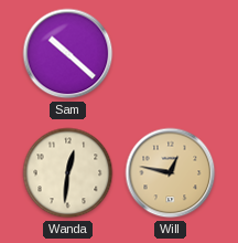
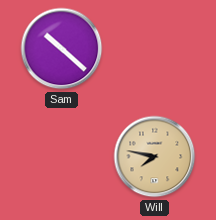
Wanda: 12:31 -> none (68, 173)
Will: 12:47 -> 7:47 (155, 157)
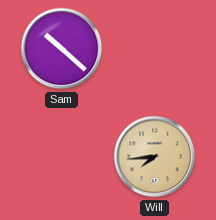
Will: 7:47 -> 7:44 (155, 157)
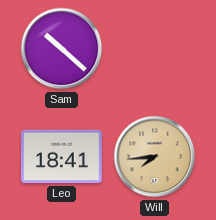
Leo: none -> 18:41 (62, 157)
